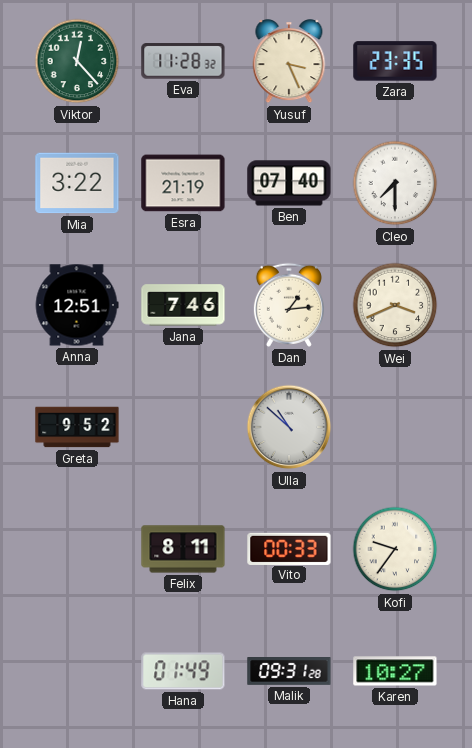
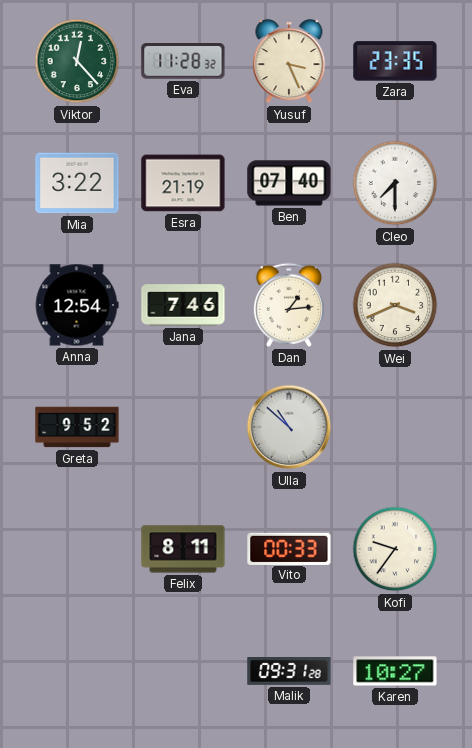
Anna: 12:51 -> 12:54 (77, 305)
Hana: 01:49 -> none (183, 671)
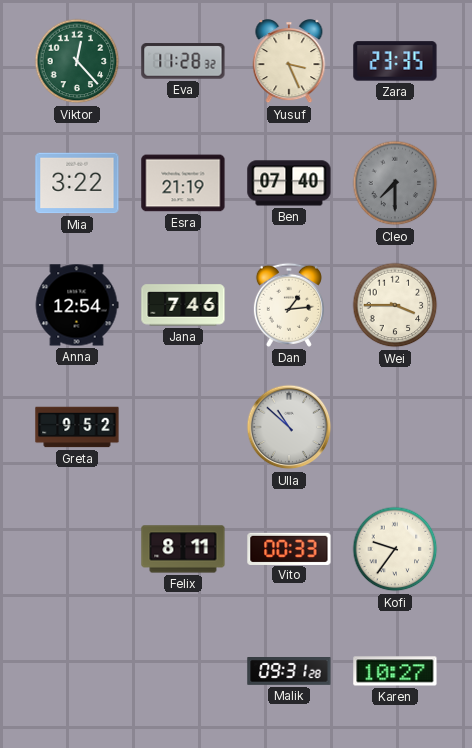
Cleo dial: white -> grey (395, 183)
Wei: 3:41 -> 3:45 (395, 305)
